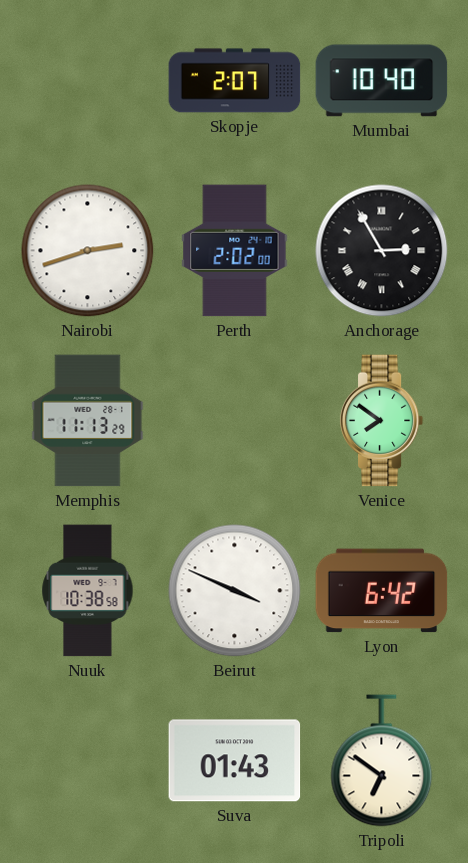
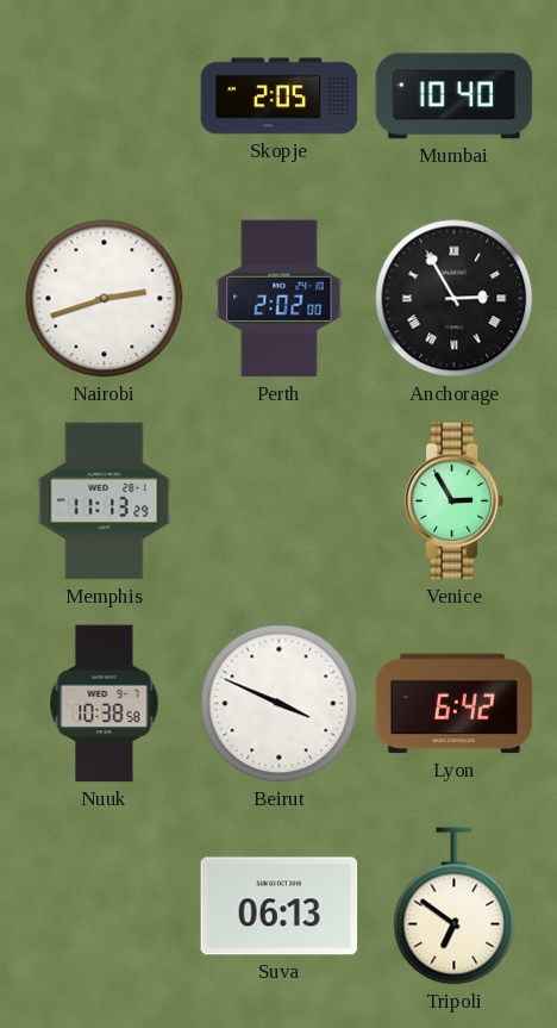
Skopje: 2:07 -> 2:05 (280, 96)
Venice: 7:51 -> 2:55 (455, 501)
Suva: 01:43 -> 06:13 (280, 906)
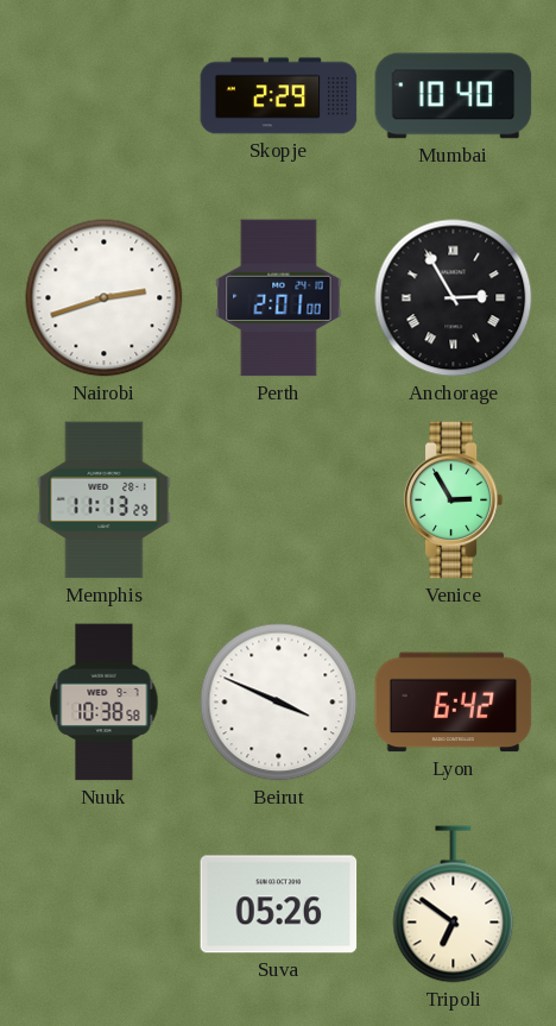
Skopje: 2:05 -> 2:29 (279, 96)
Perth: 2:02 -> 2:01 (279, 298)
Suva: 06:13 -> 05:26 (279, 905)
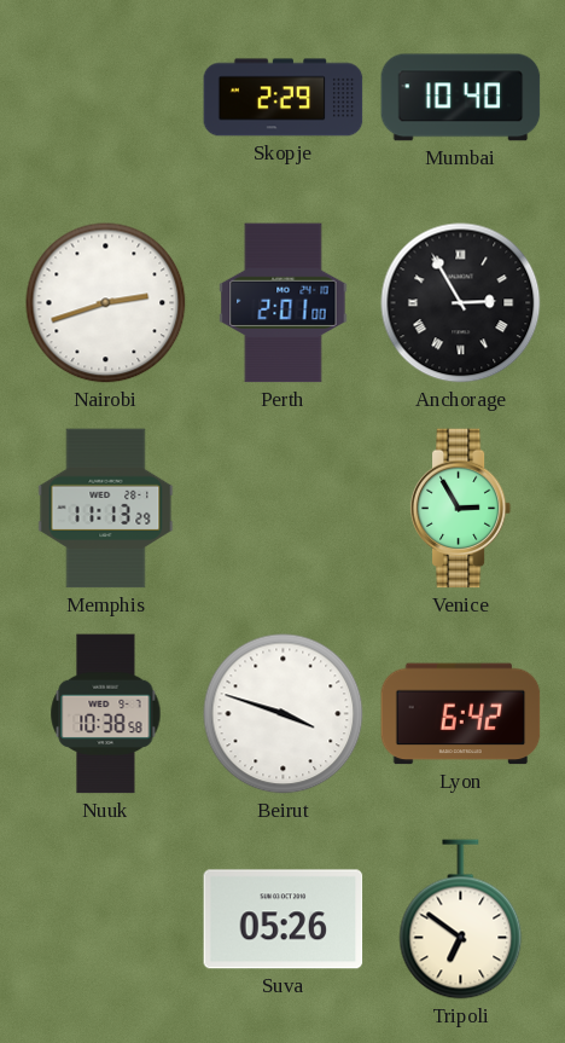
Beirut: 3:49 -> 3:48 (284, 714)
